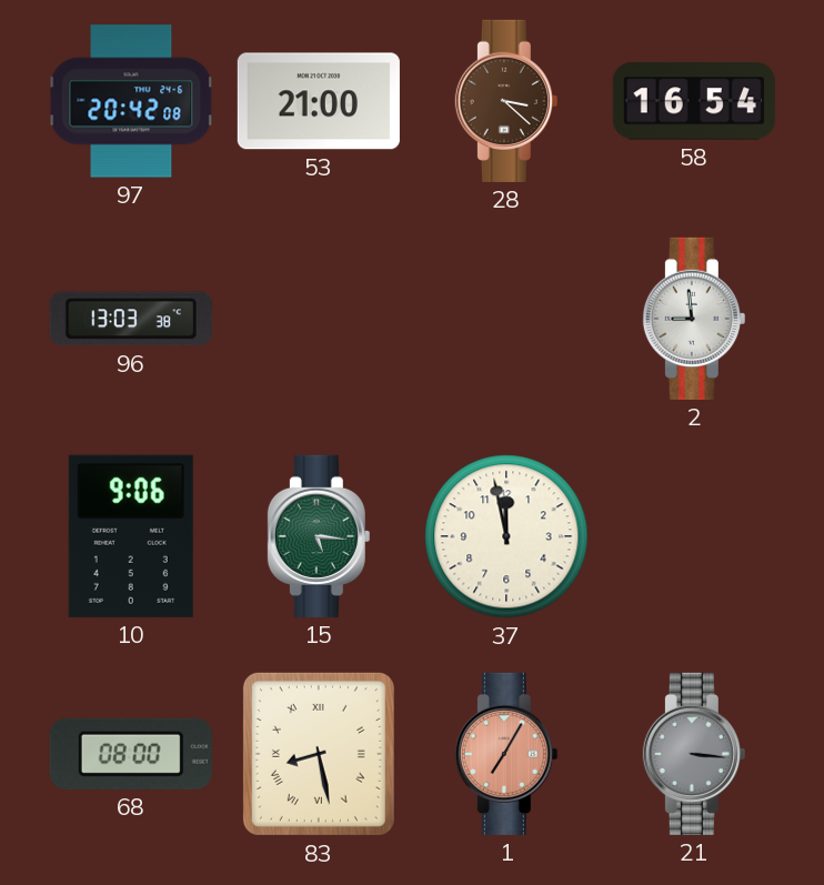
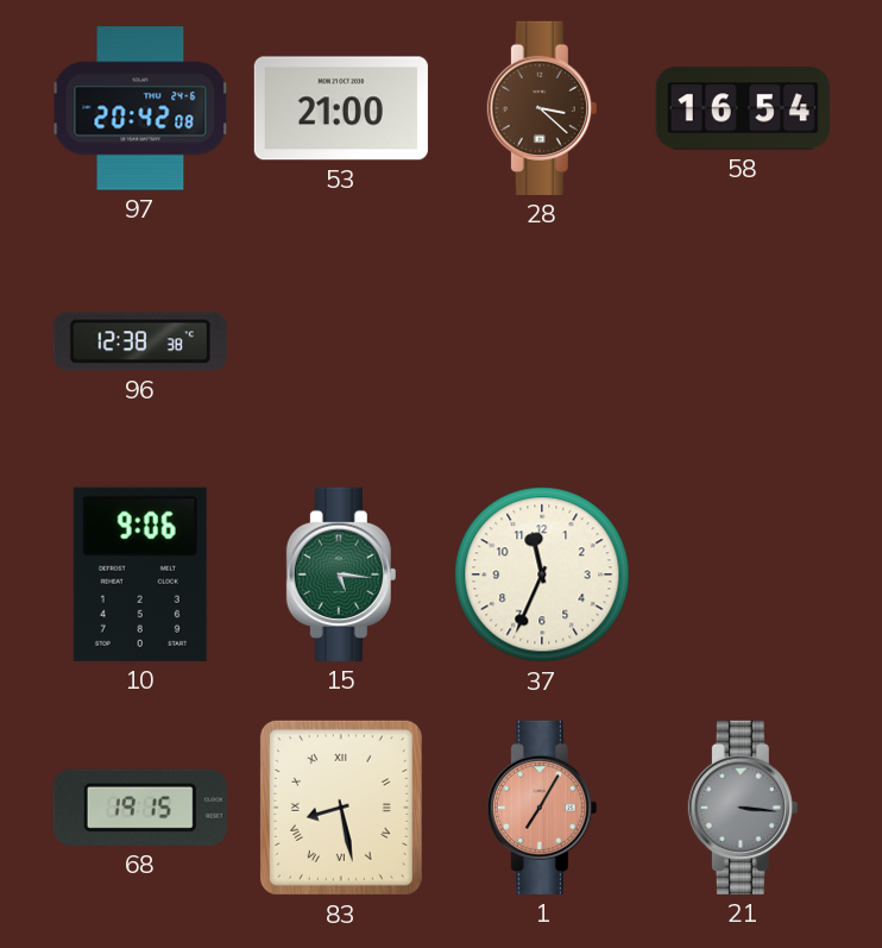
96: 13:03 -> 12:38 (140, 341)
2: 8:59 -> none (694, 319)
37: 11:58 -> 11:34 (542, 575)
68: 08:00 -> 19:15 (140, 808)
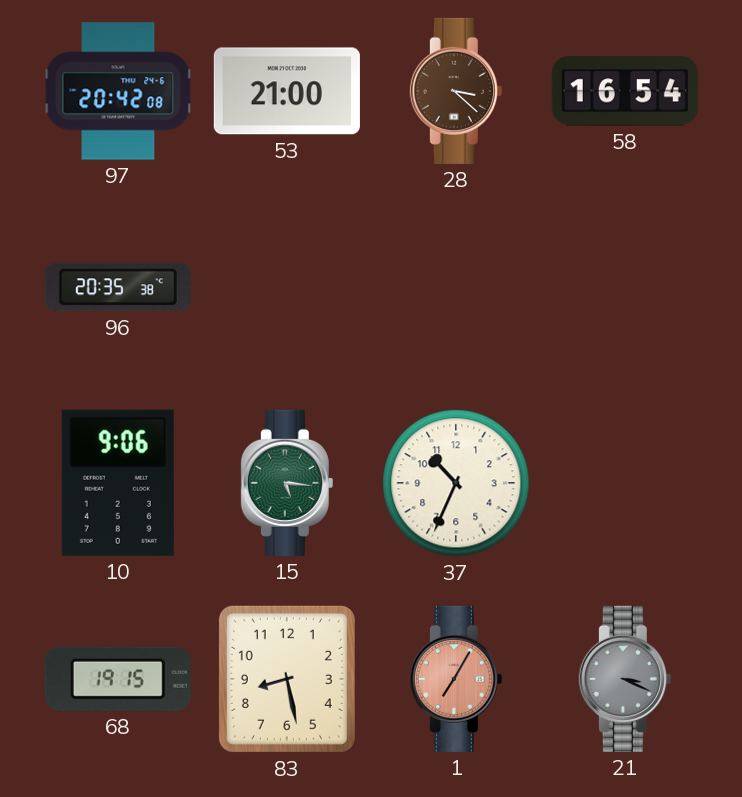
96: 12:38 -> 20:35 (118, 287)
37: 11:34 -> 10:34 (456, 483)
83 numerals: Roman -> Arabic (287, 679)
21: 3:16 -> 3:19 (625, 679)
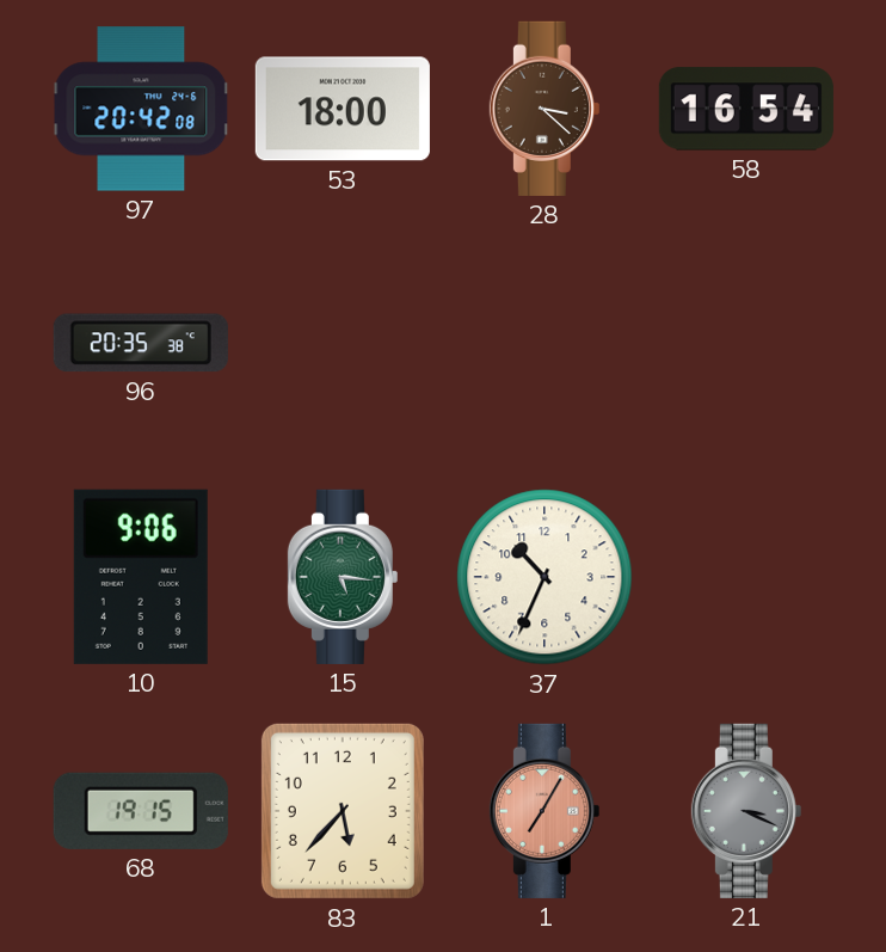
53: 21:00 -> 18:00 (343, 109)
83: 8:28 -> 5:37 (343, 811)
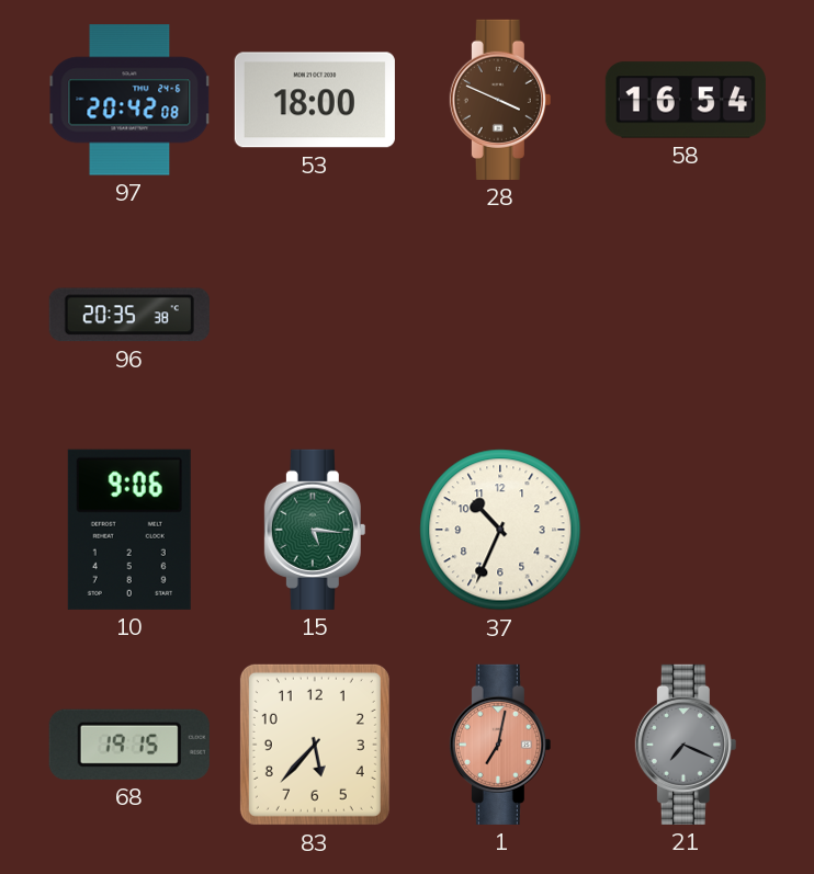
28: 3:22 -> 3:49 (500, 100)
1: 7:05 -> 7:02 (500, 745)
21: 3:19 -> 7:19 (686, 745)
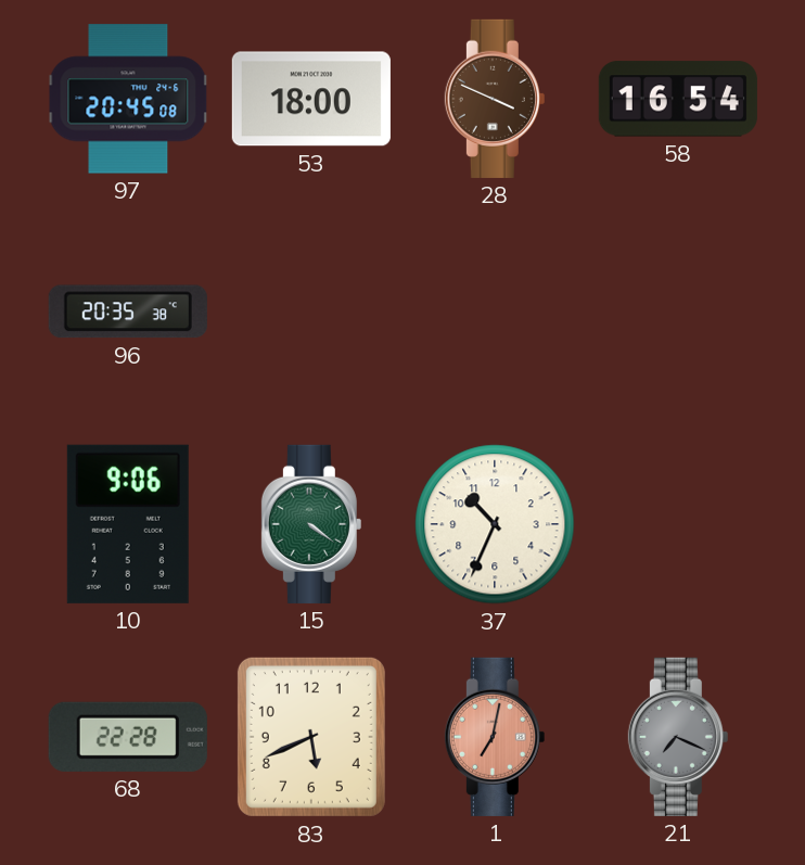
97: 20:42 -> 20:45 (128, 99)
15: 5:16 -> 4:21 (311, 524)
68: 19:15 -> 22:28 (128, 737)
83: 5:37 -> 5:41 (311, 737)
